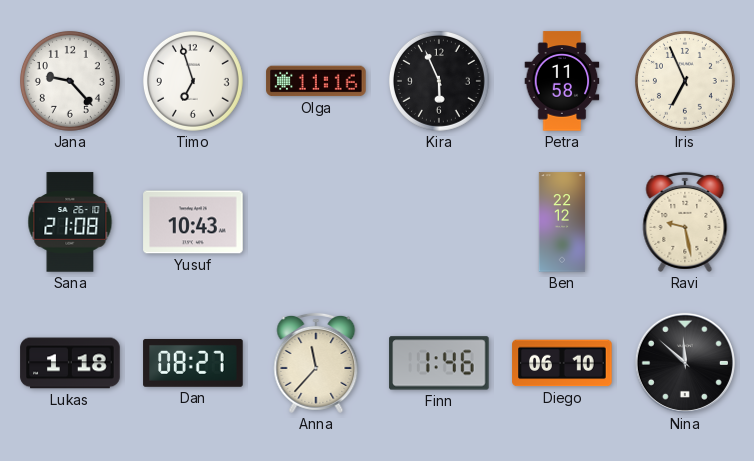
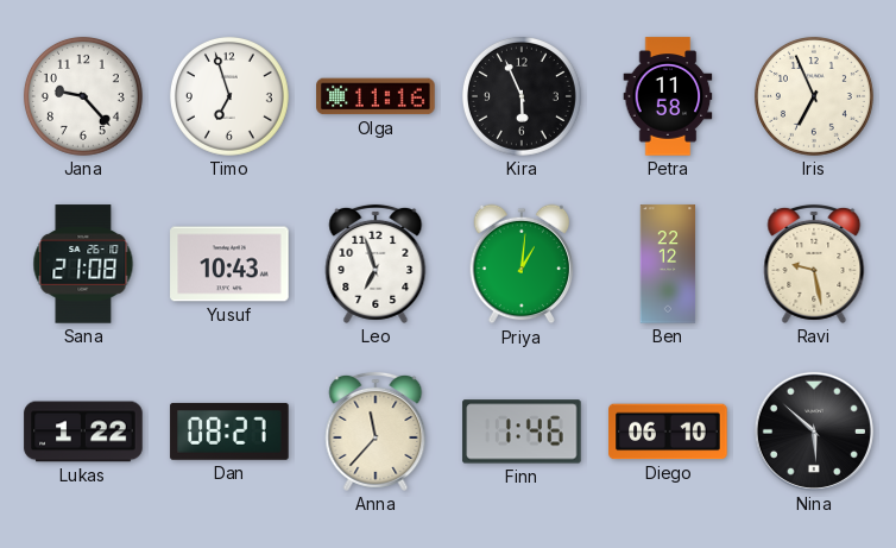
Leo: none -> 6:57 (376, 264)
Priya: none -> 1:01 (522, 264)
Lukas: 1:18 -> 1:22 (83, 432)
Nina: 11:52 -> 5:52 (814, 432)
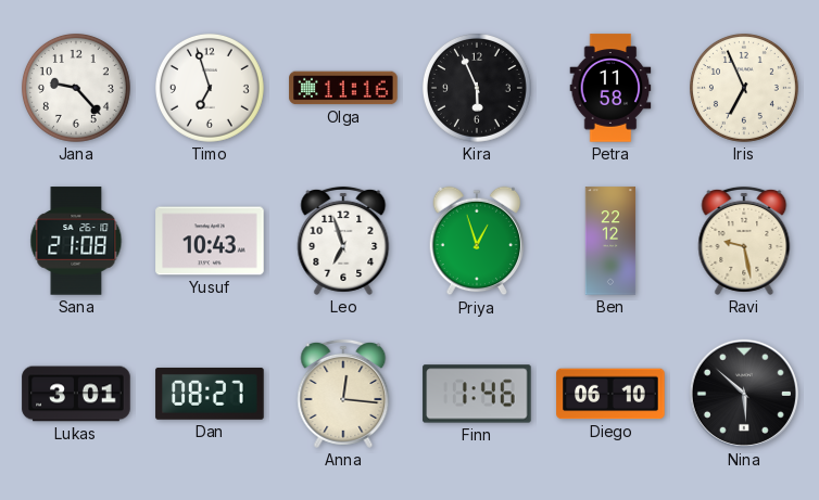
Priya: 1:01 -> 12:57 (477, 241)
Lukas: 1:22 -> 3:01 (76, 394)
Anna: 11:37 -> 12:16 (343, 394)
